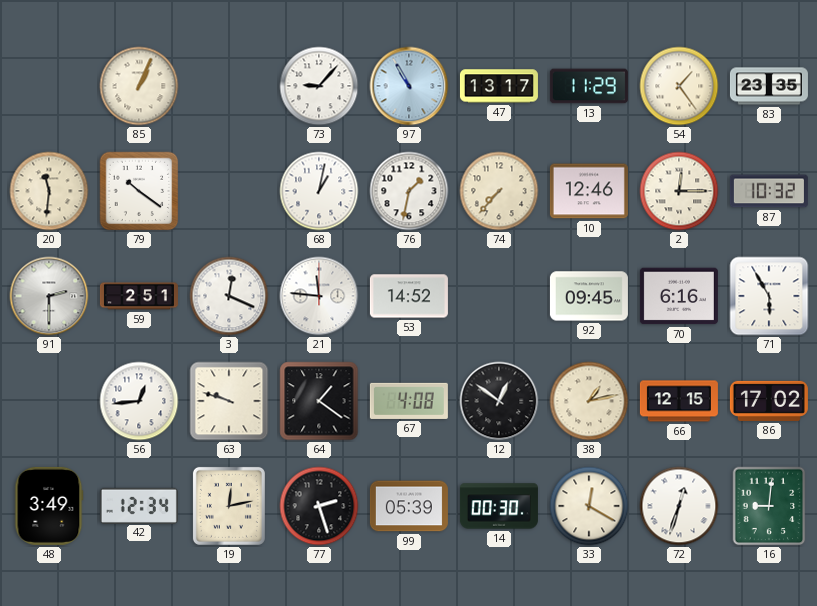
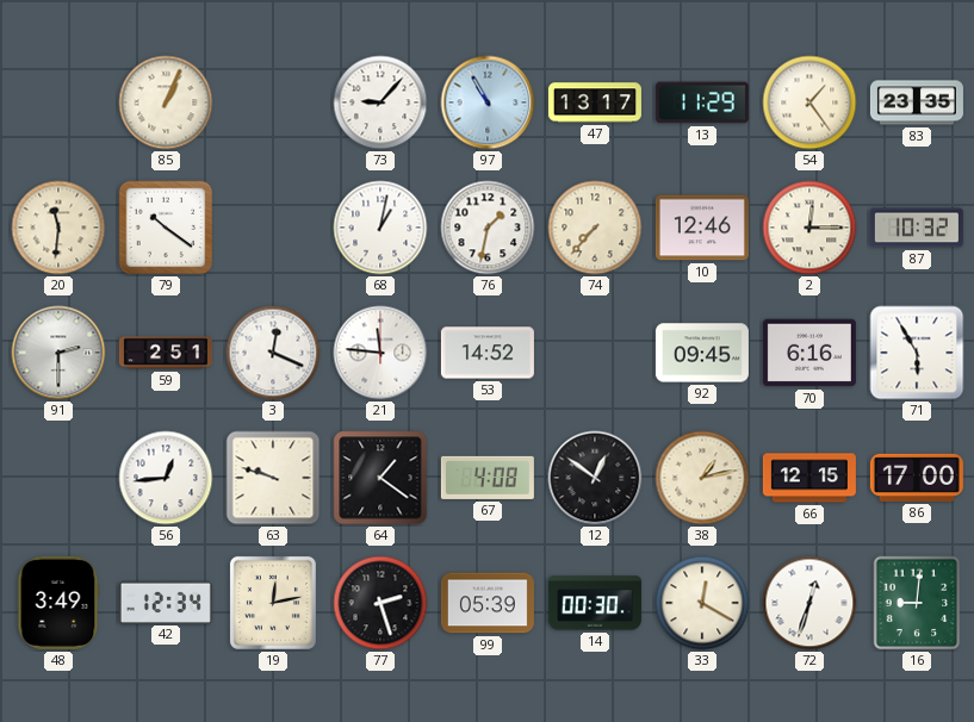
86: 17:02 -> 17:00 (917, 478)
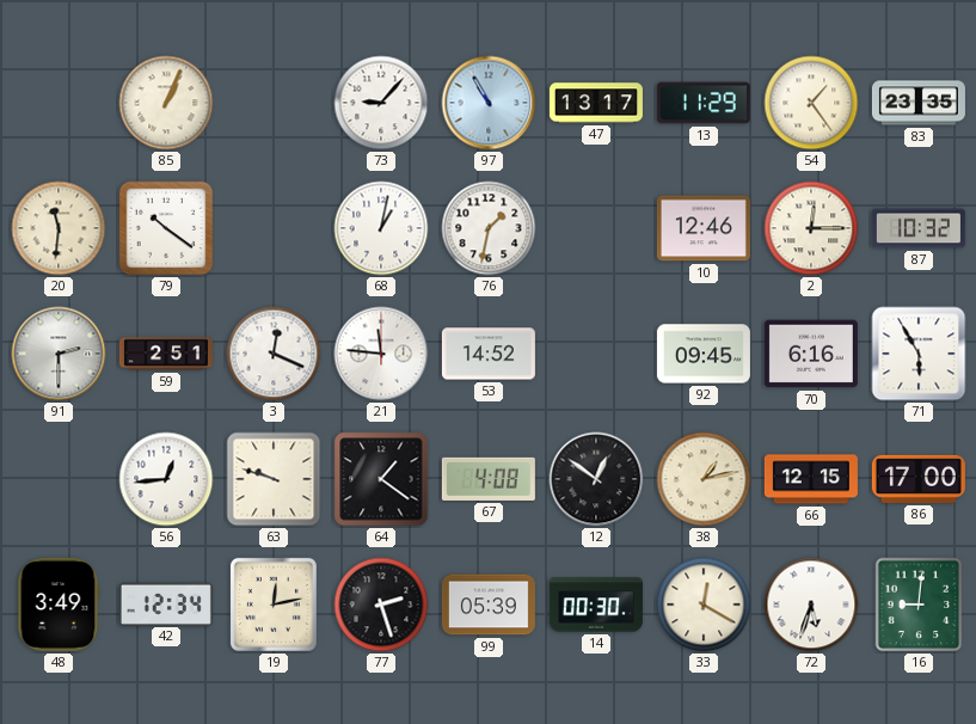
74: 7:37 -> none (595, 228)
72: 12:33 -> 5:33 (811, 605)
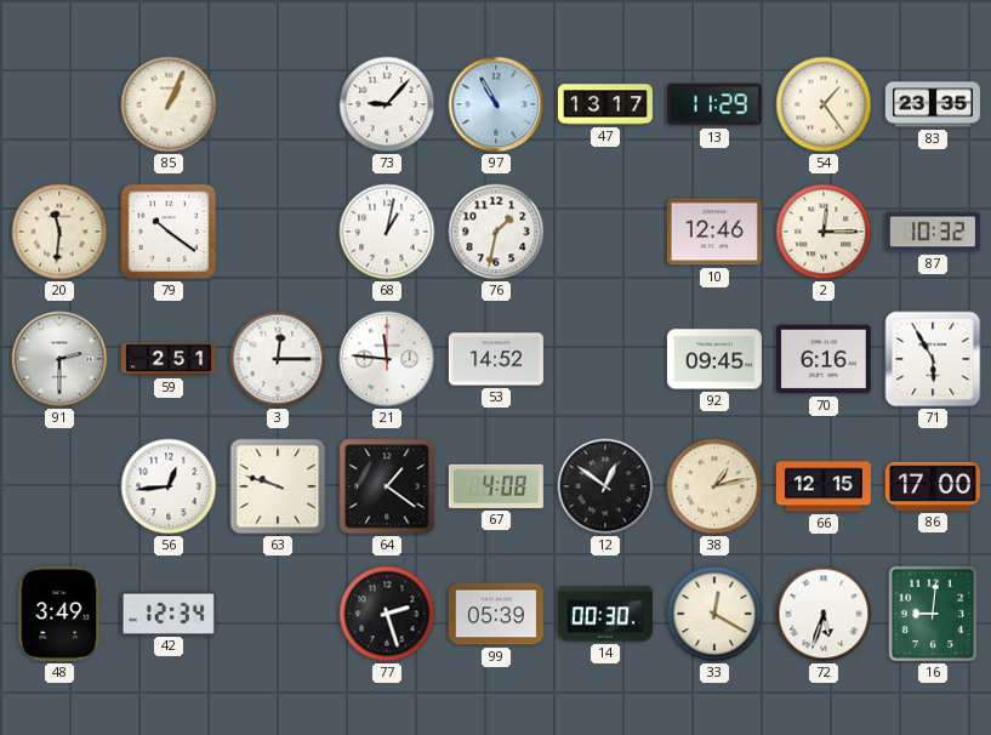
3: 12:19 -> 12:15 (278, 359)
19: 12:13 -> none (274, 605)
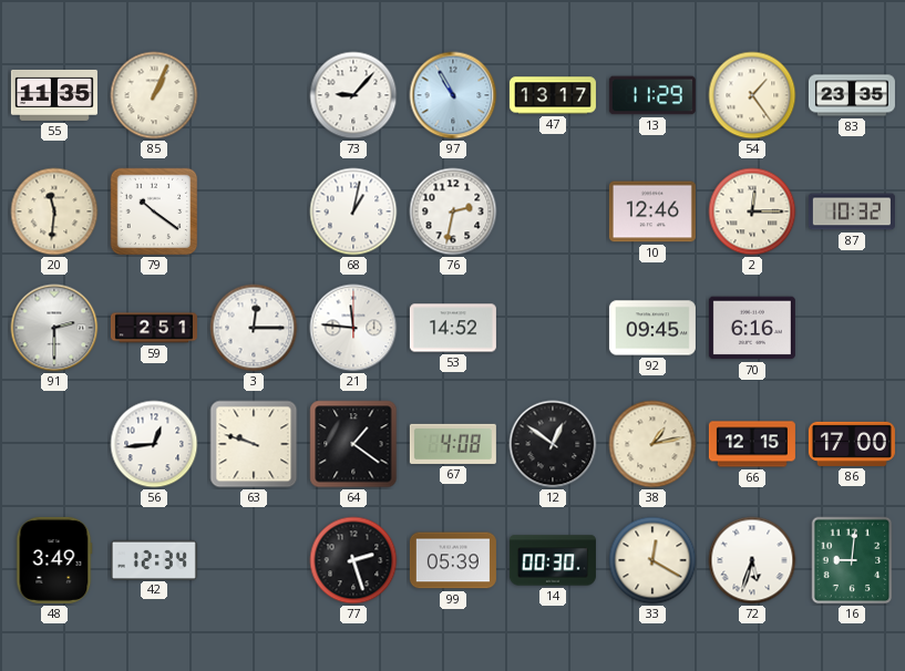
55: none -> 11:35 (54, 95)
76: 1:32 -> 2:32 (453, 211)
71: 5:55 -> none (933, 359)
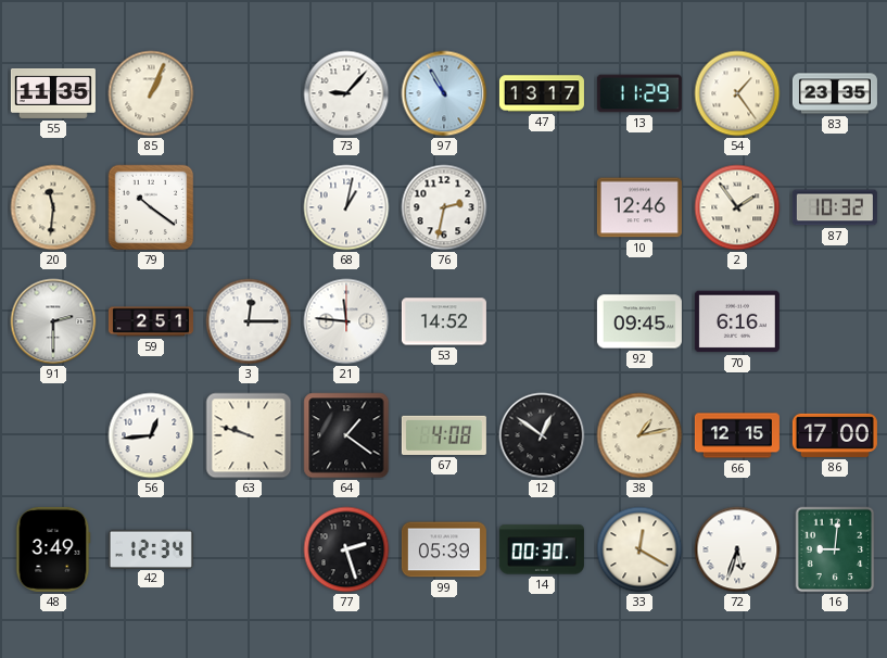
2: 12:15 -> 1:54 (737, 207)
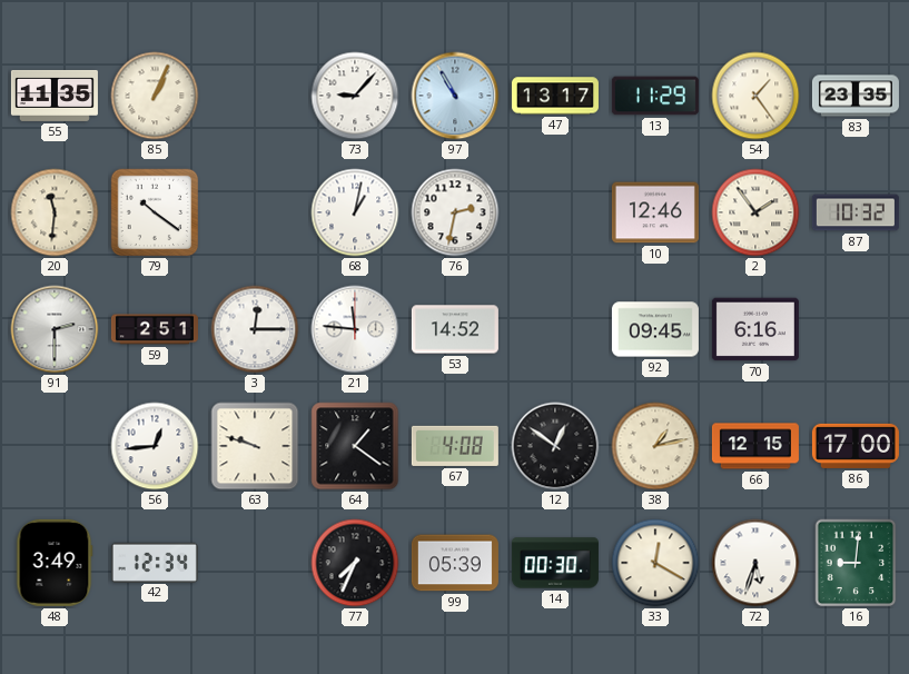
77: 2:27 -> 7:34 (355, 563)
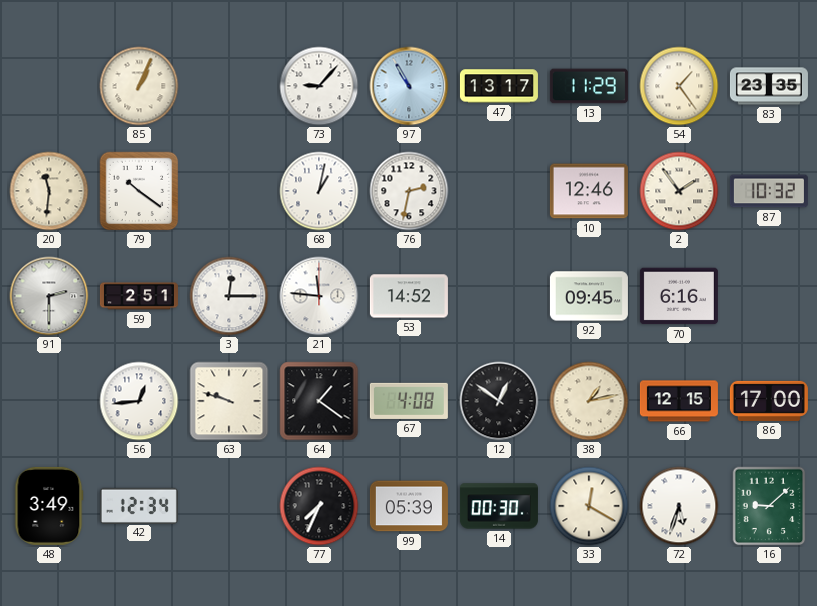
55: 11:35 -> none (55, 96)
16: 9:01 -> 9:08 (769, 506)
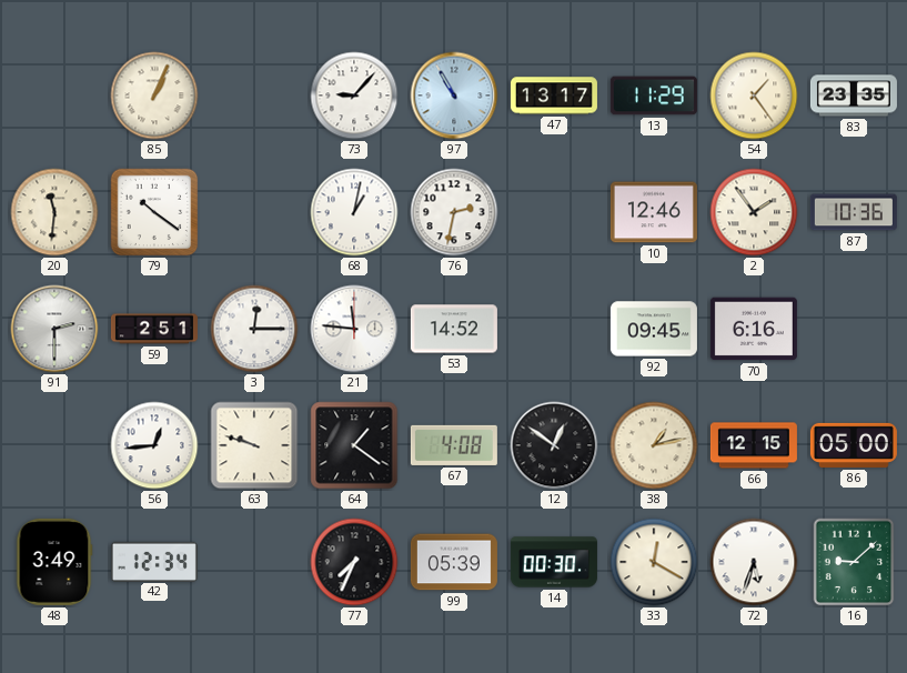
87: 10:32 -> 10:36 (854, 212)
86: 17:00 -> 05:00 (854, 445)
